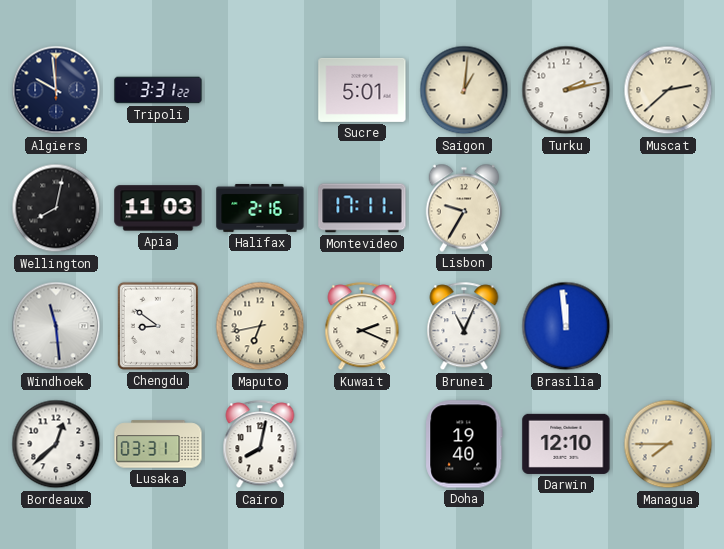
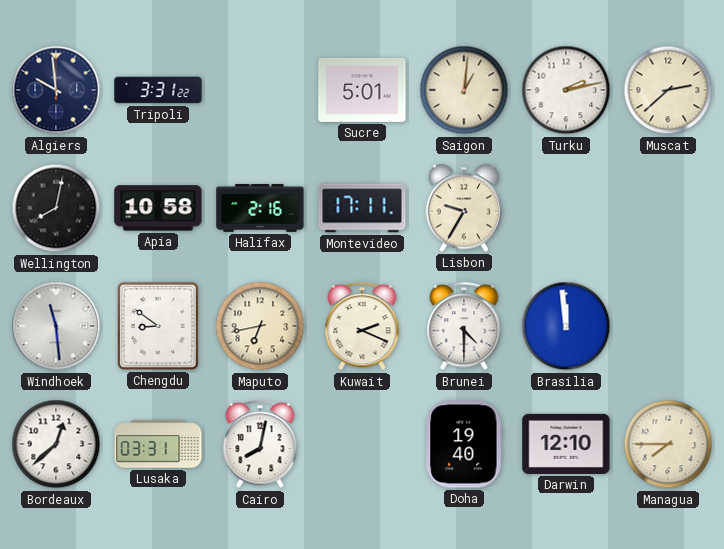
Apia: 11:03 -> 10:58 (158, 208)
Brunei: 11:04 -> 4:30 (464, 327)
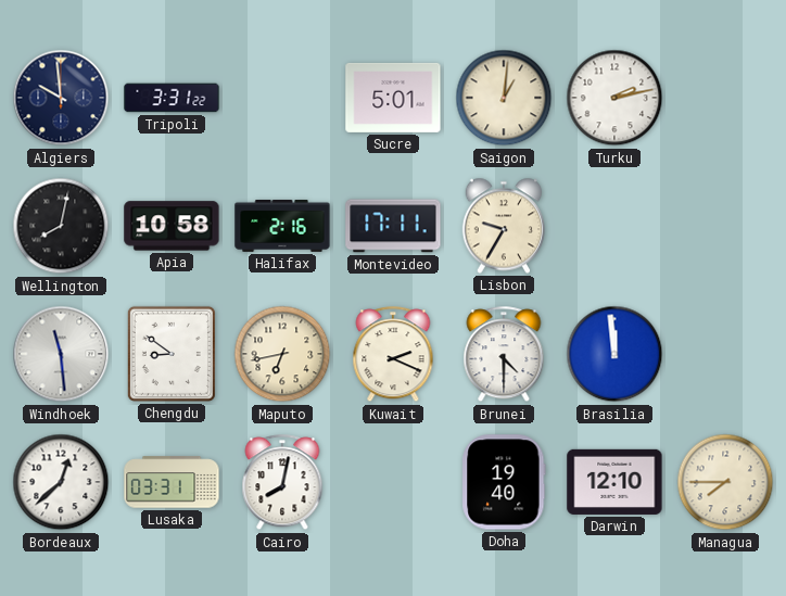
Muscat: 2:38 -> none (668, 90)
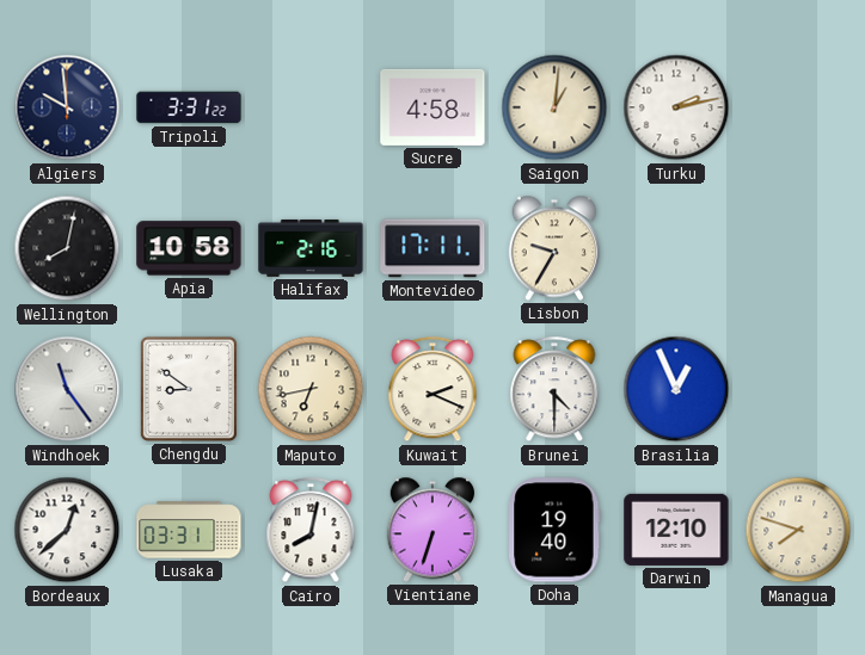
Sucre: 5:01 -> 4:58 (432, 107)
Windhoek: 11:29 -> 11:24 (67, 389)
Brasilia: 11:59 -> 12:56 (676, 389)
Vientiane: none -> 6:33 (432, 530)
Managua: 7:45 -> 7:48 (798, 530)
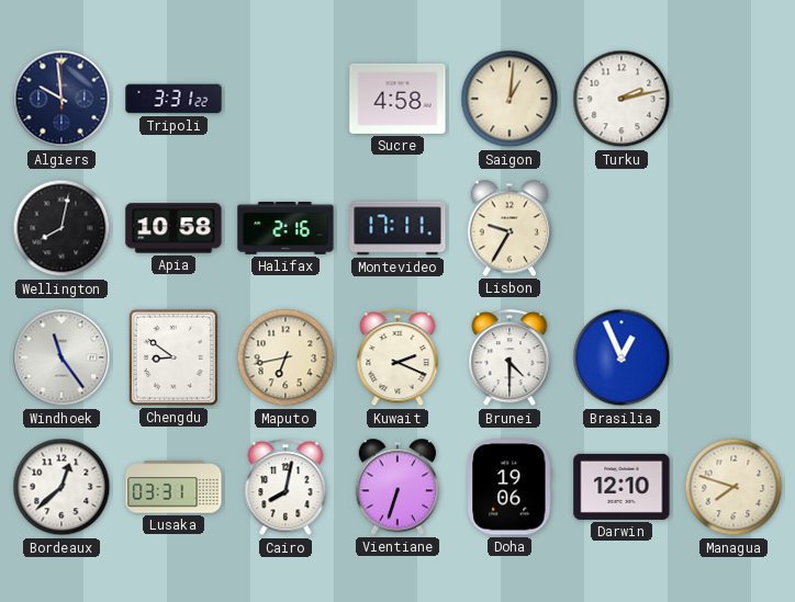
Doha: 19:40 -> 19:06 (510, 487)
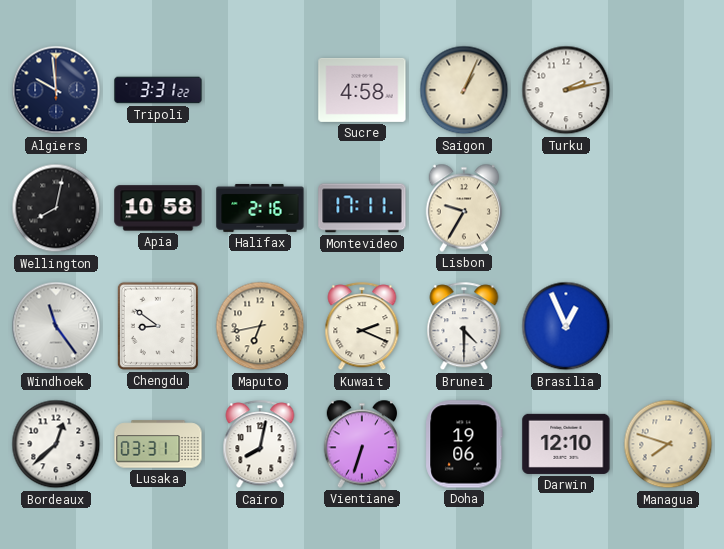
Saigon: 1:01 -> 1:04 (464, 90)
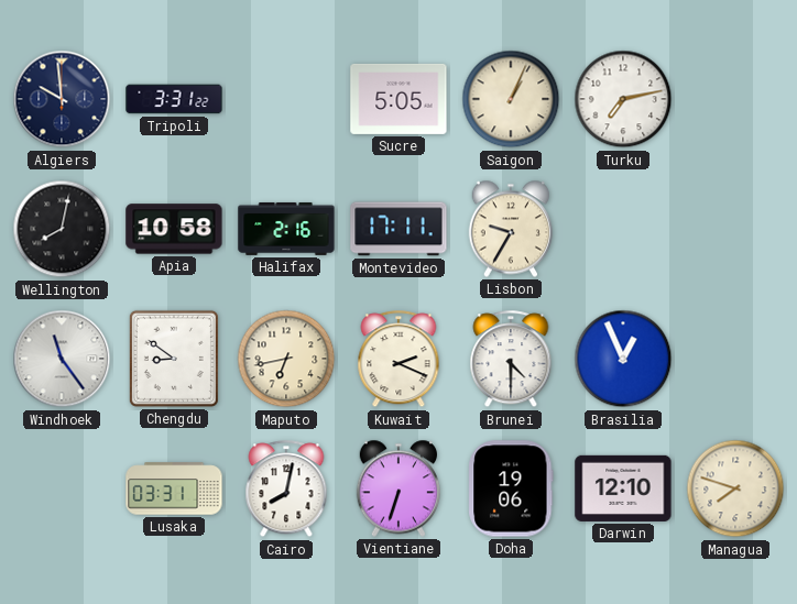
Sucre: 4:58 -> 5:05 (398, 99)
Turku: 2:13 -> 7:13 (623, 99)
Bordeaux: 12:38 -> none (56, 444)
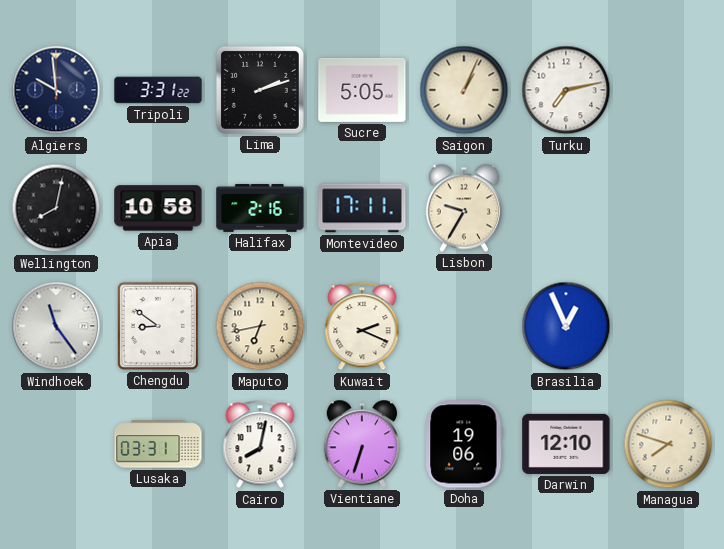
Lima: none -> 2:12 (260, 90)
Brunei: 4:30 -> none (511, 360)
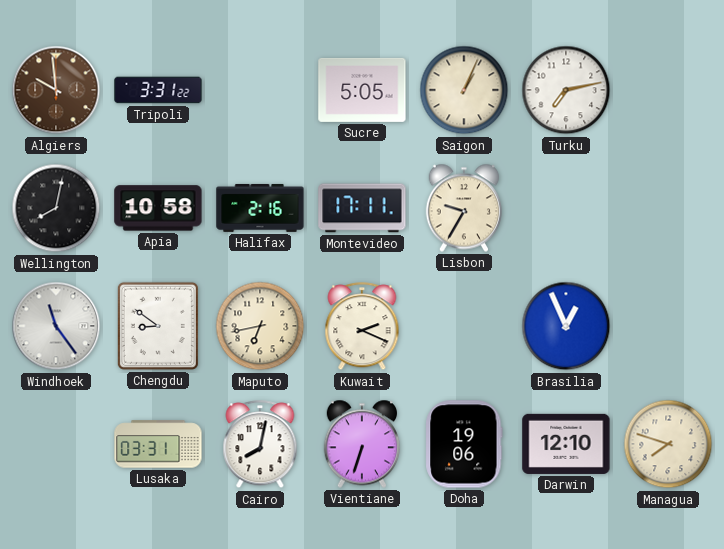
Algiers dial: navy -> brown (56, 90)
Lima: 2:12 -> none (260, 90)
